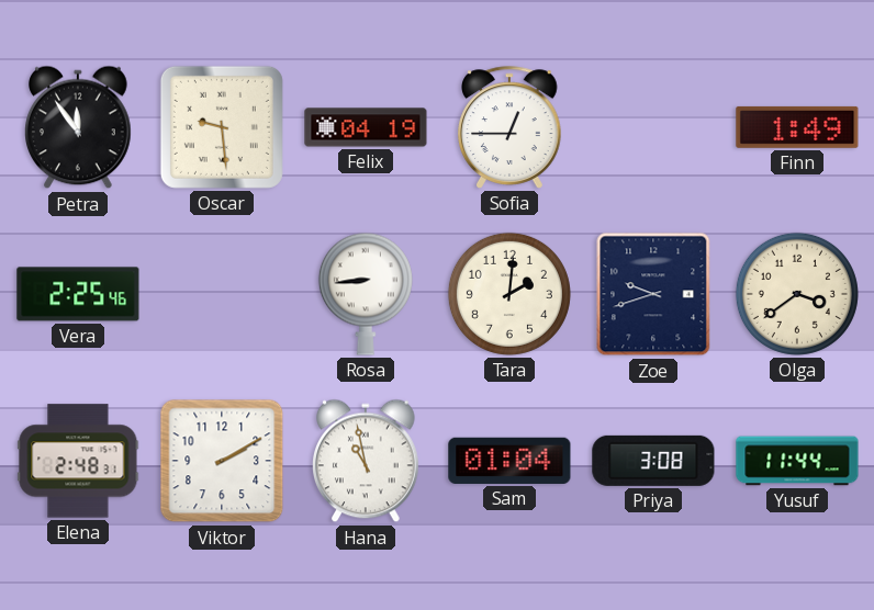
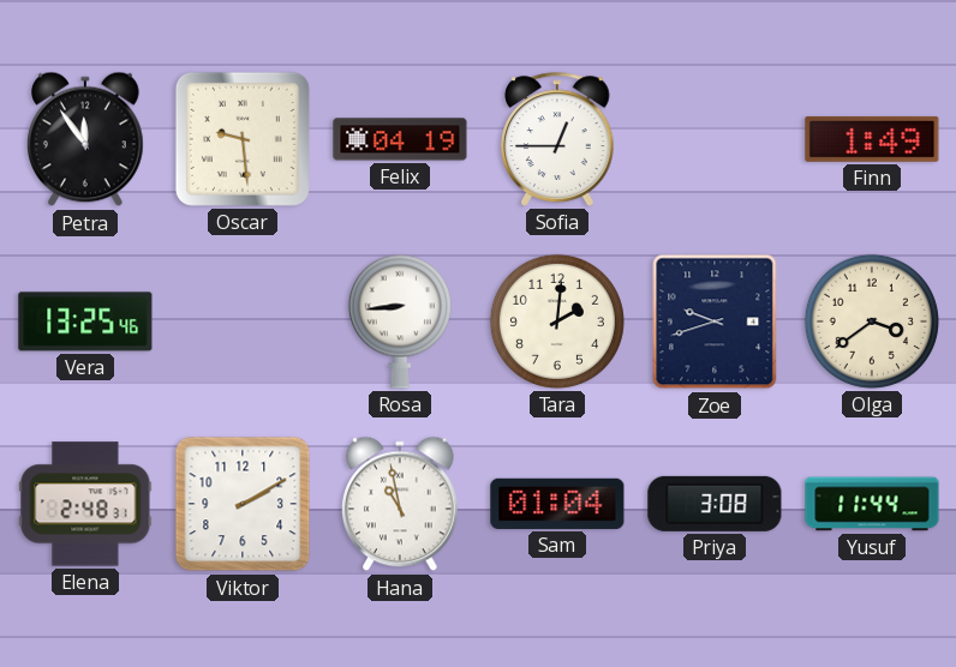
Vera: 2:25 -> 13:25 (85, 322)
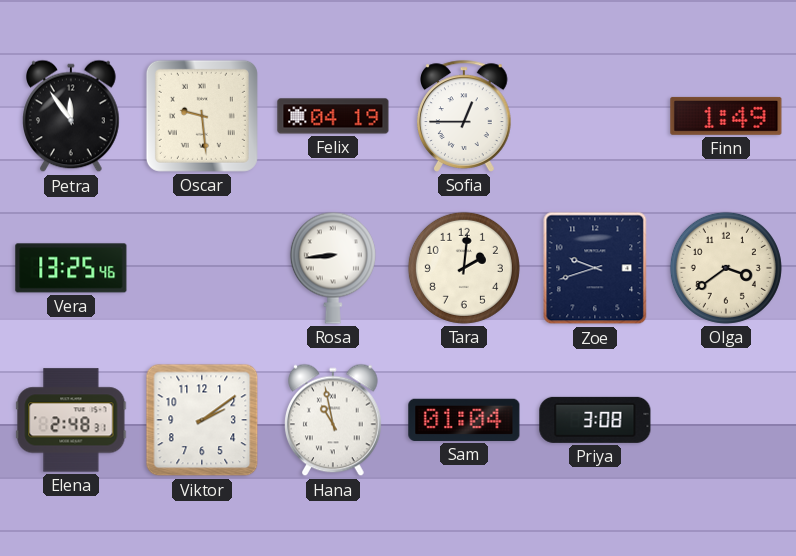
Viktor: 2:10 -> 2:09 (202, 420)
Yusuf: 11:44 -> none (872, 504)
